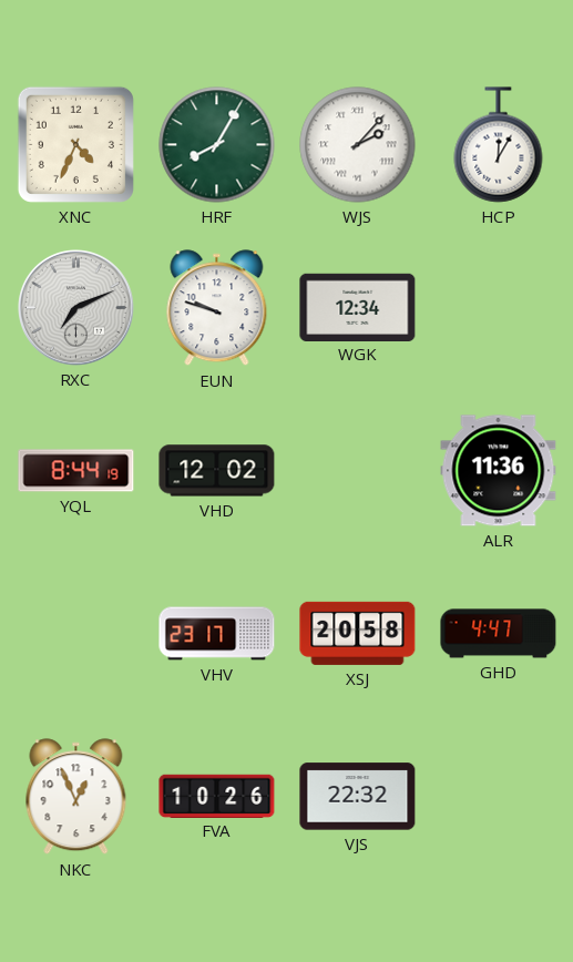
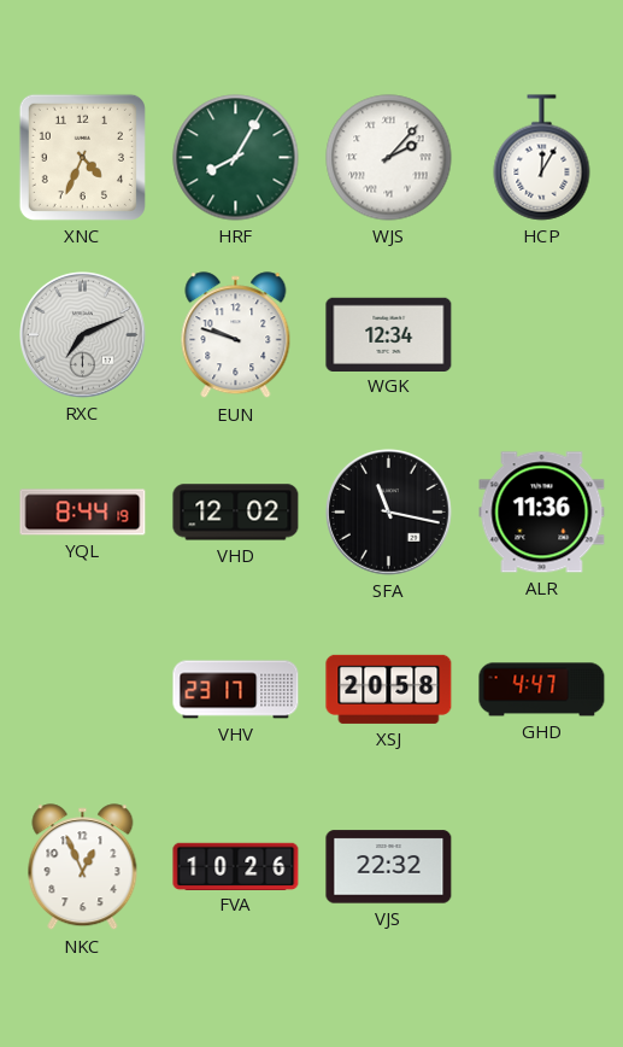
SFA: none -> 11:17 (389, 513)
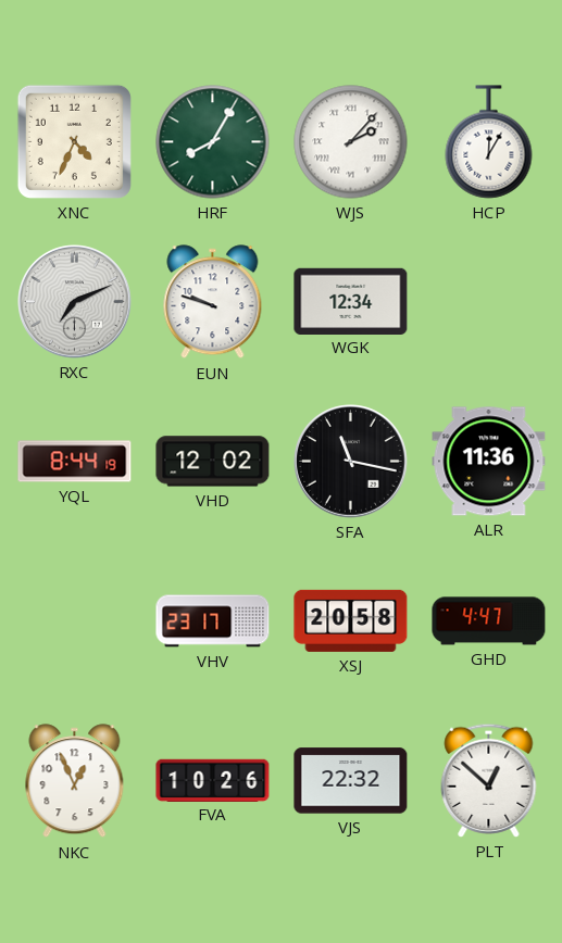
PLT: none -> 12:52 (489, 780)
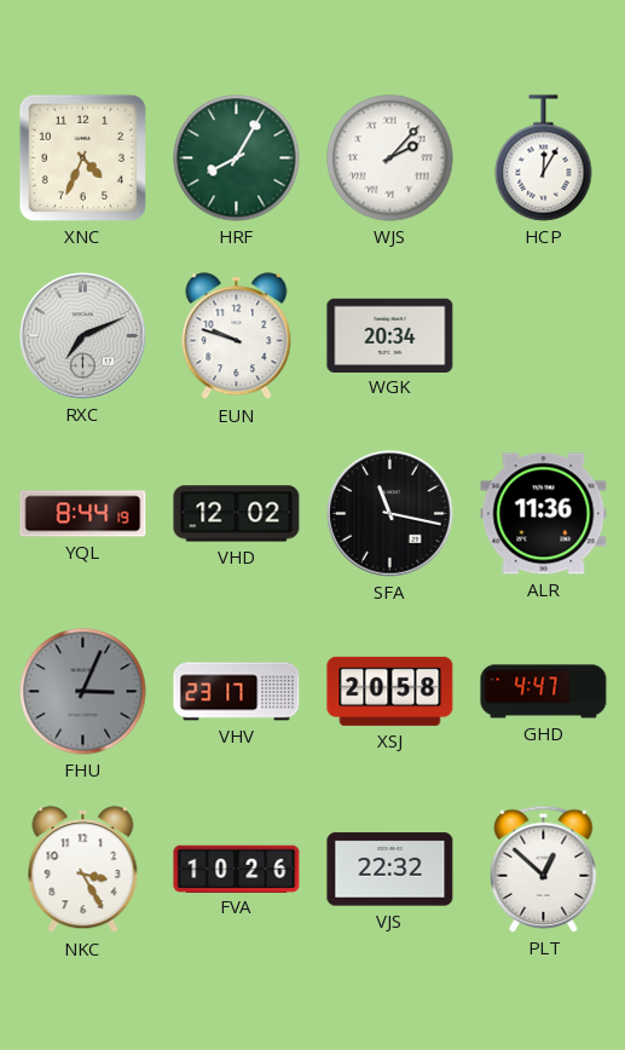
WGK: 12:34 -> 20:34 (390, 335)
FHU: none -> 3:04 (83, 692)
NKC: 12:56 -> 3:25 (83, 870)
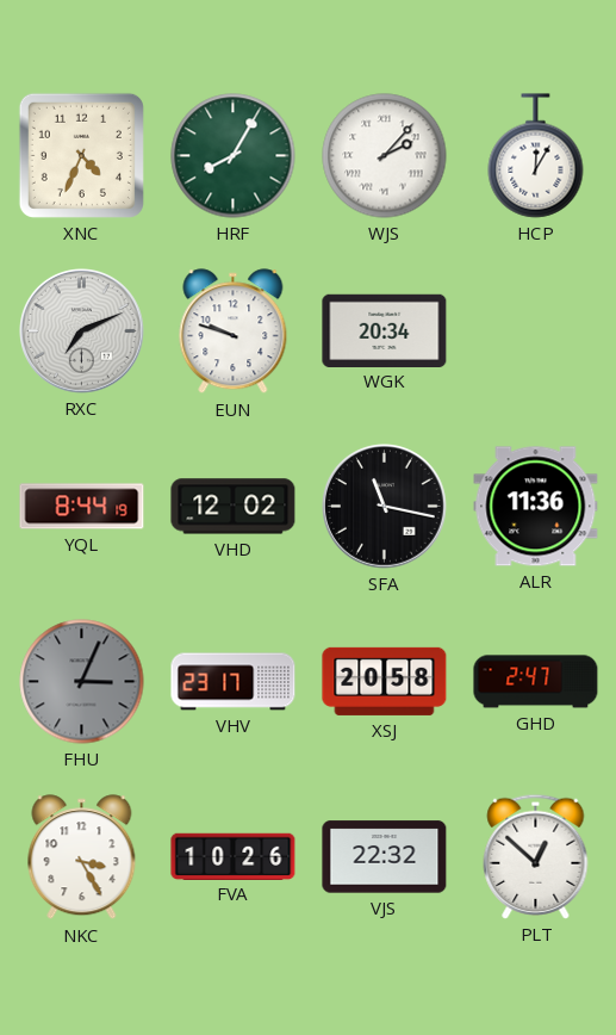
GHD: 4:47 -> 2:47 (536, 682)
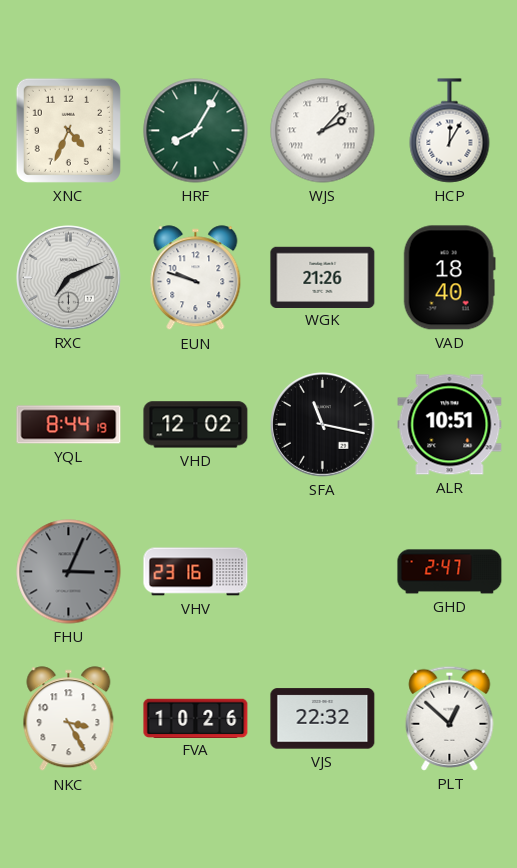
WGK: 20:34 -> 21:26 (323, 277)
VAD: none -> 18:40 (449, 278)
ALR: 11:36 -> 10:51 (450, 425)
VHV: 23:17 -> 23:16 (196, 572)
XSJ: 20:58 -> none (385, 681)
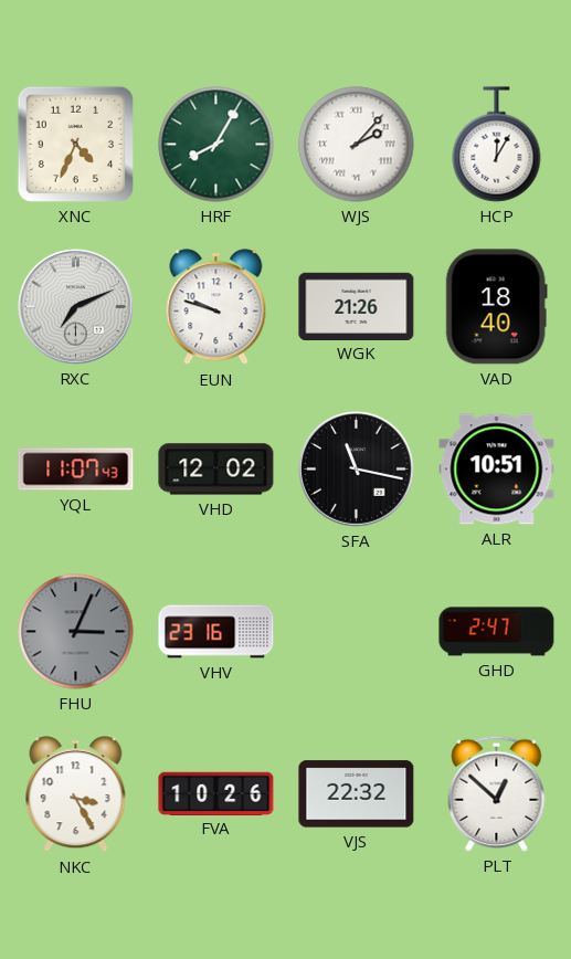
YQL: 8:44 -> 11:07 (76, 470)
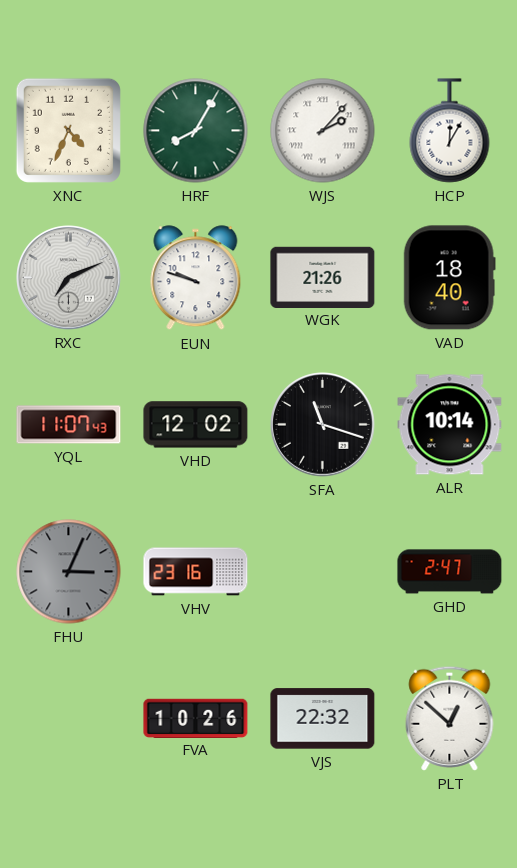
SFA: 11:17 -> 11:18 (323, 425)
ALR: 10:51 -> 10:14 (450, 425)
NKC: 3:25 -> none (76, 794)
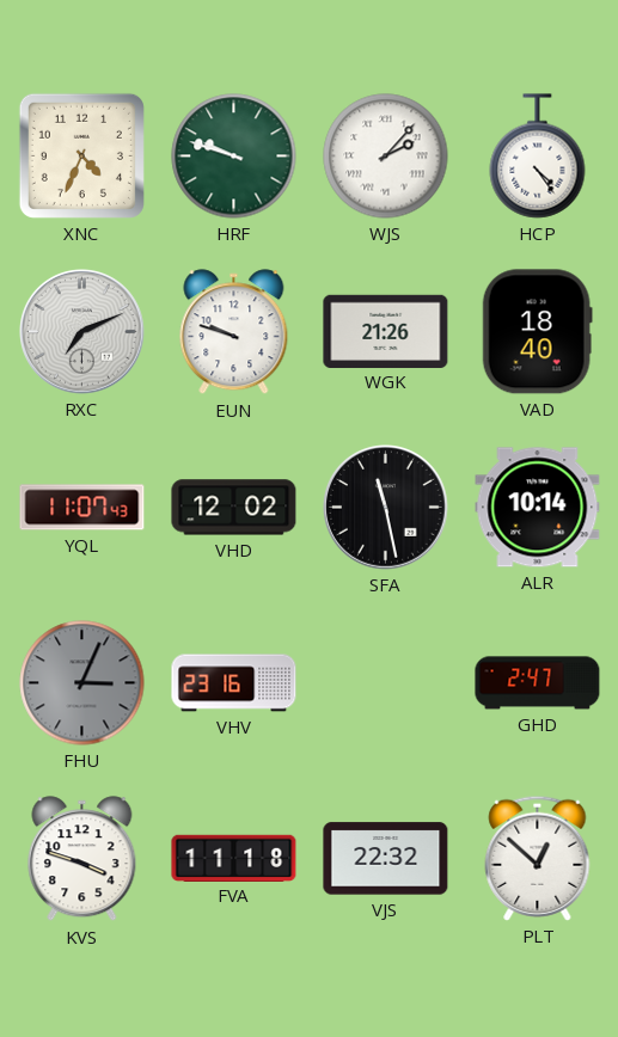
HRF: 8:05 -> 9:48 (234, 157)
HCP: 12:05 -> 4:24 (538, 157)
SFA: 11:18 -> 11:28 (386, 508)
KVS: none -> 3:48 (82, 859)
FVA: 10:26 -> 11:18 (234, 858)
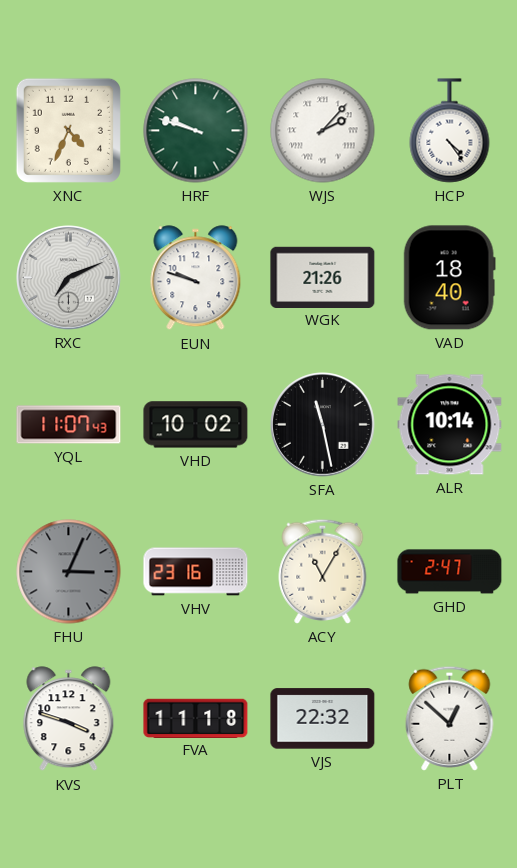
VHD: 12:02 -> 10:02 (196, 425)
ACY: none -> 11:05 (323, 571)
